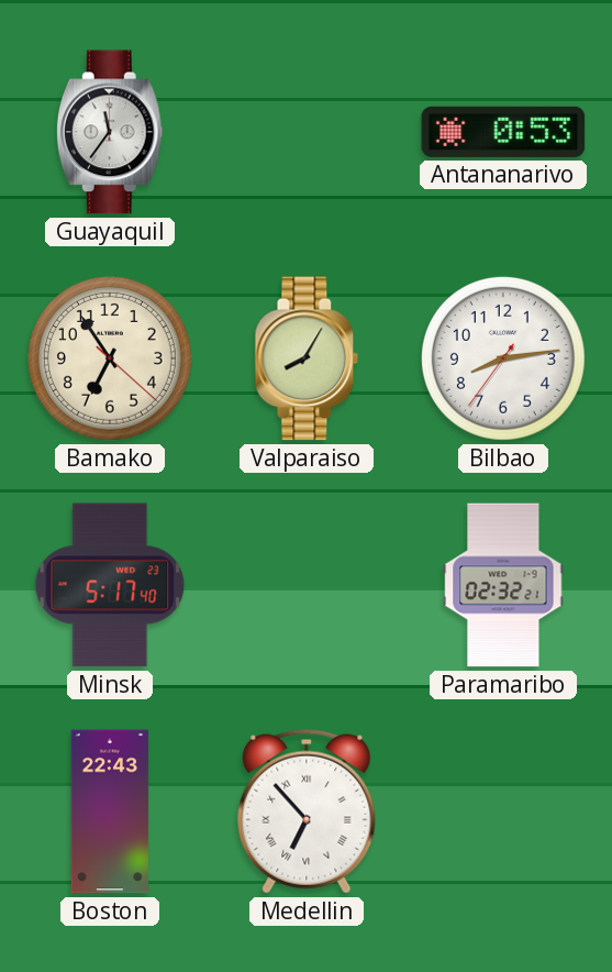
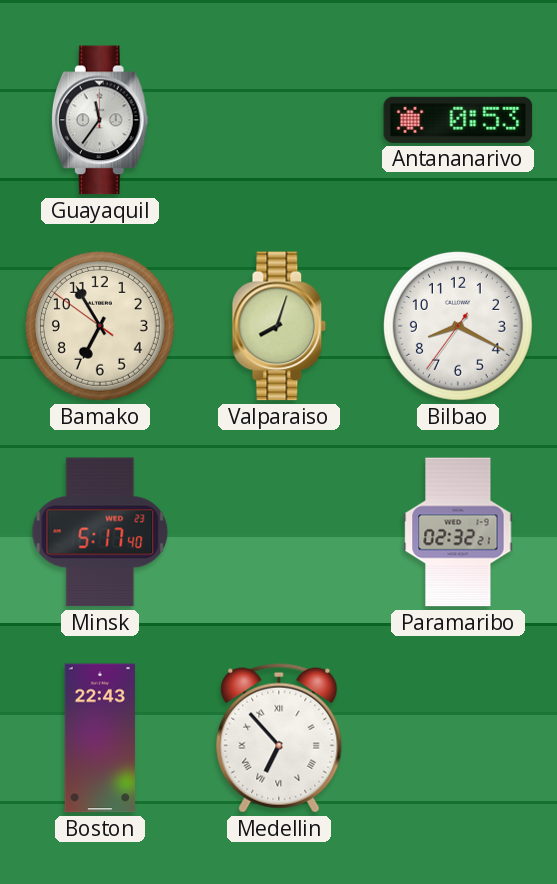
Bamako: 6:54:22 -> 6:54:51 (100, 326)
Valparaiso: 8:05 -> 8:03 (279, 326)
Bilbao: 8:13 -> 8:19 (458, 326)
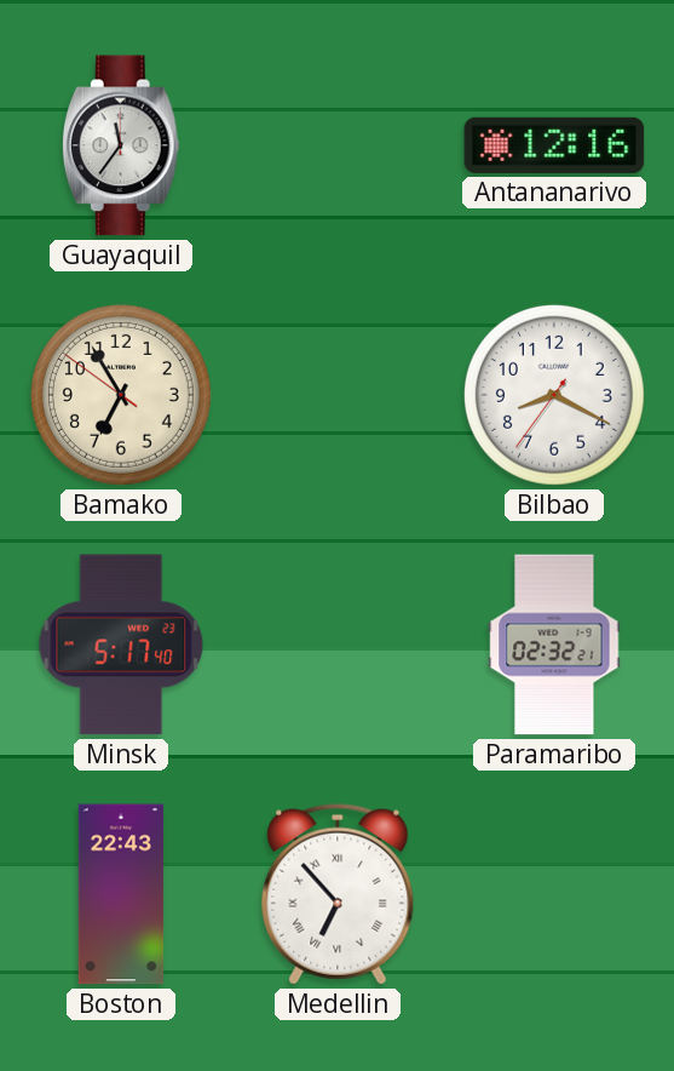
Antananarivo: 0:53 -> 12:16 (554, 145)
Valparaiso: 8:03 -> none (279, 326)
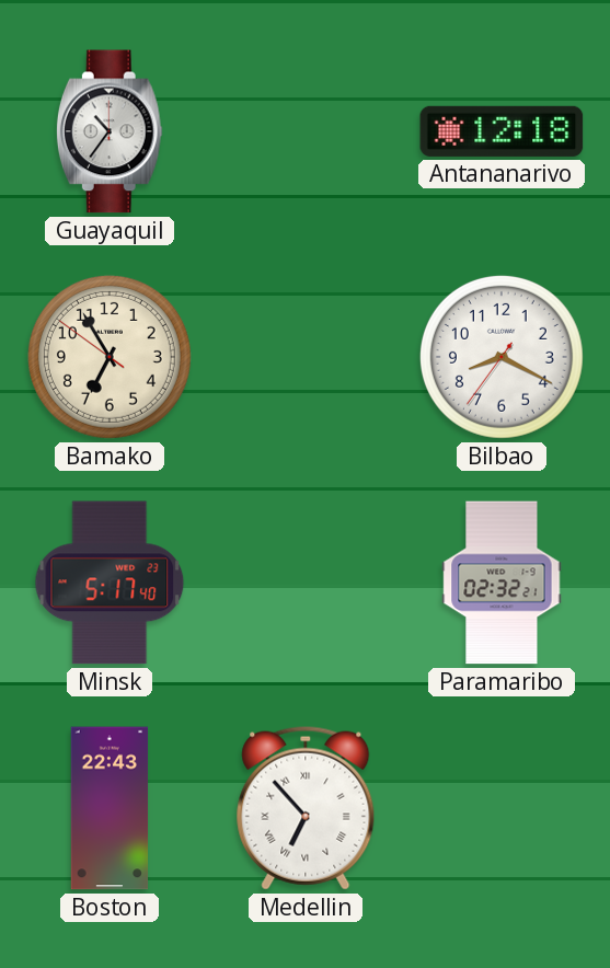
Guayaquil: 11:36 -> 10:36 (110, 131)
Antananarivo: 12:16 -> 12:18 (502, 131)
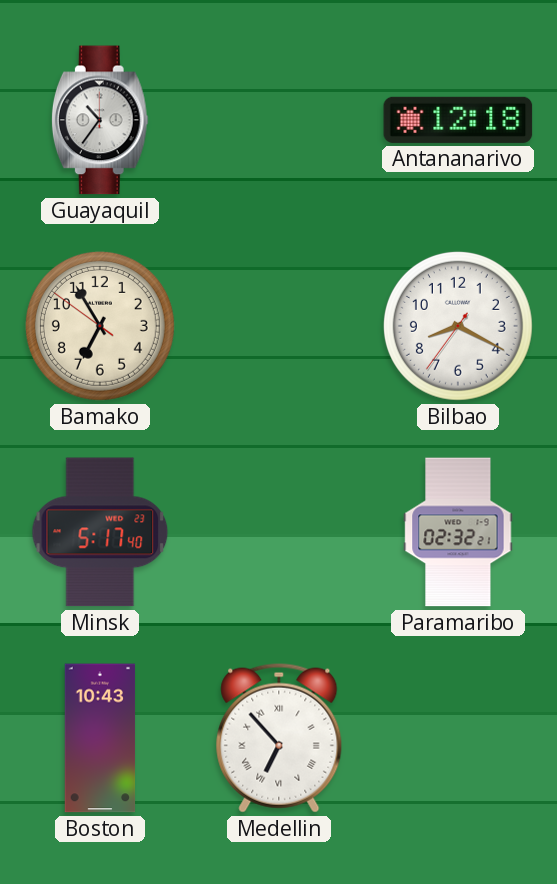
Boston: 22:43 -> 10:43 (100, 738)
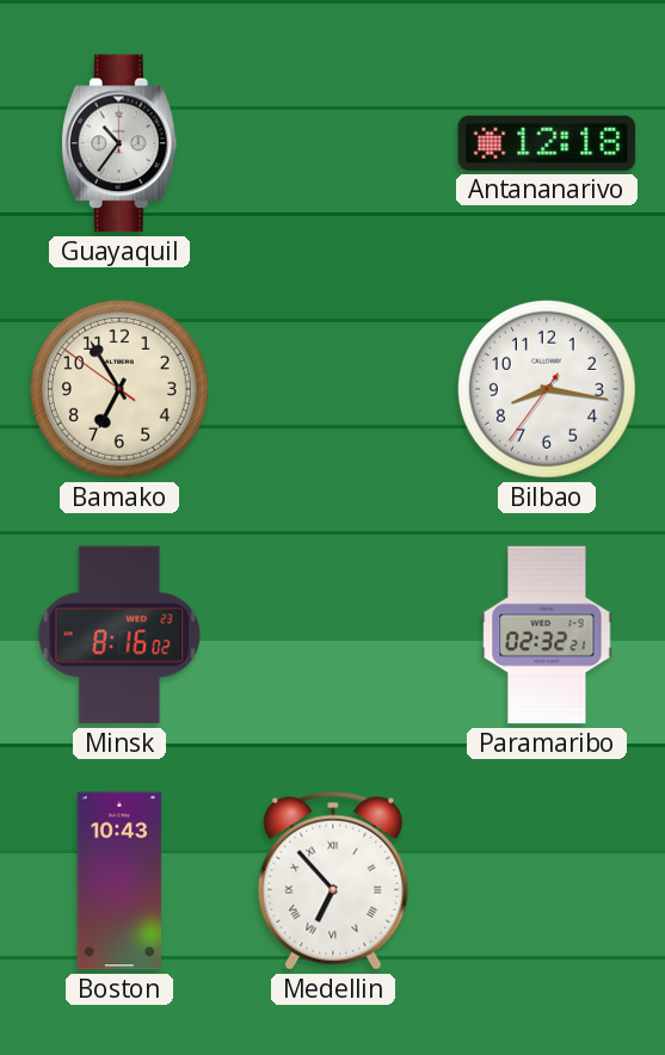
Bilbao: 8:19 -> 8:16 (547, 389)
Minsk: 5:17 -> 8:16 (119, 635)
